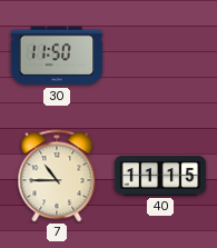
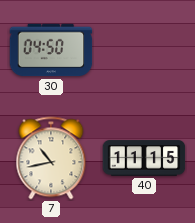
30: 11:50 -> 04:50 (51, 50)
7: 10:45 -> 10:43 (51, 158)
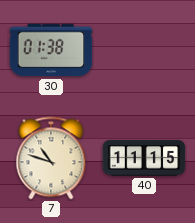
30: 04:50 -> 01:38 (51, 50)
7: 10:43 -> 10:48 (51, 158)
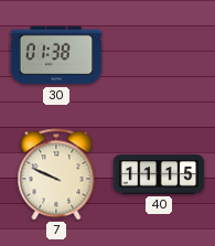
7: 10:48 -> 9:49 (56, 174)
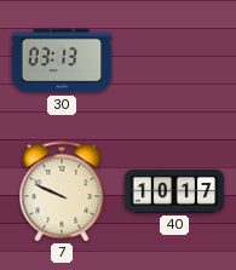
30: 01:38 -> 03:13 (62, 61)
40: 11:15 -> 10:17 (174, 191)
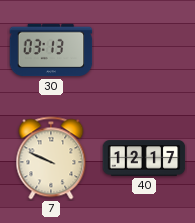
40: 10:17 -> 12:17 (144, 158)
